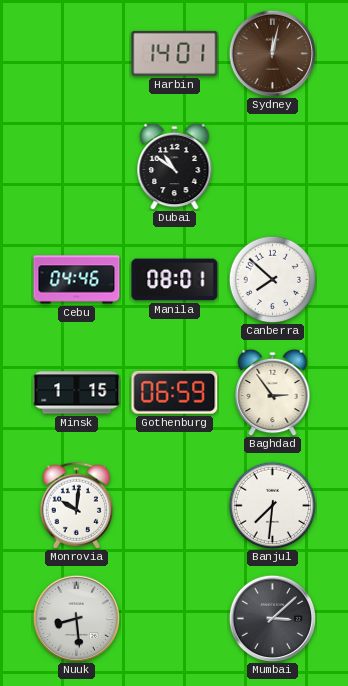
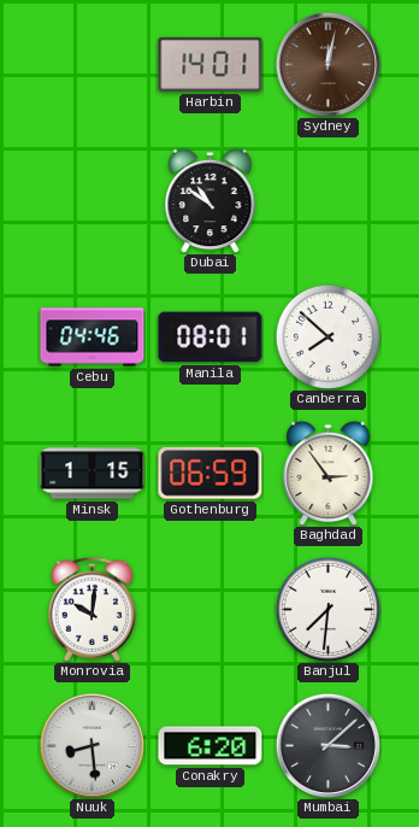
Conakry: none -> 6:20 (211, 746)
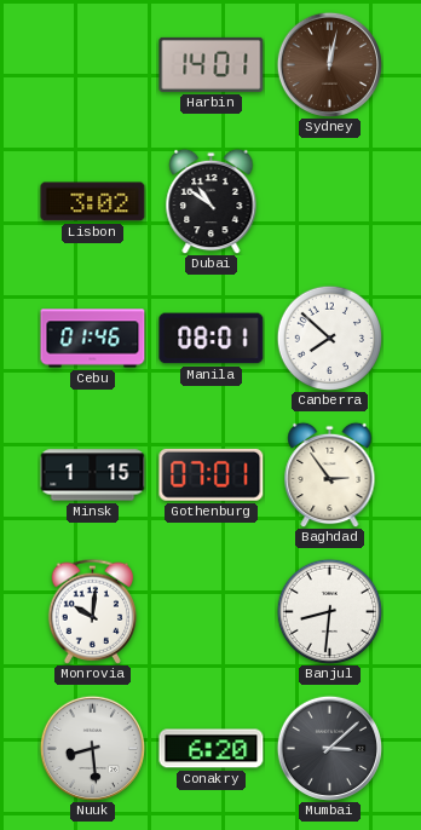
Lisbon: none -> 3:02 (93, 202)
Cebu: 04:46 -> 01:46 (93, 339)
Gothenburg: 06:59 -> 07:01 (212, 474)
Banjul: 7:31 -> 8:31 (329, 611)
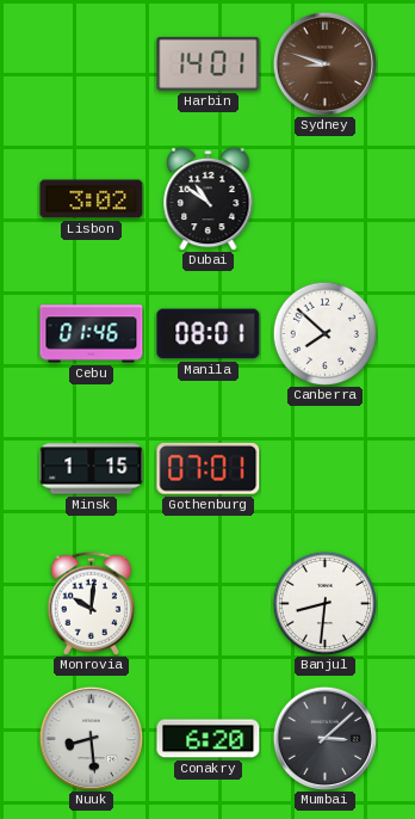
Sydney: 12:02 -> 8:48 (324, 63)
Baghdad: 2:54 -> none (330, 474)
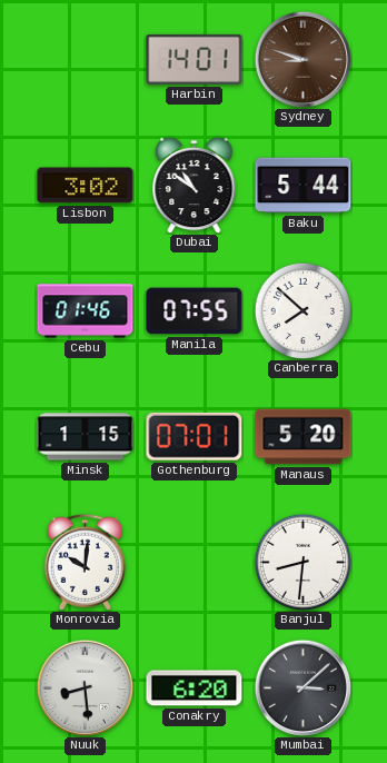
Baku: none -> 5:44 (304, 186)
Manila: 08:01 -> 07:55 (195, 311)
Manaus: none -> 5:20 (304, 437)
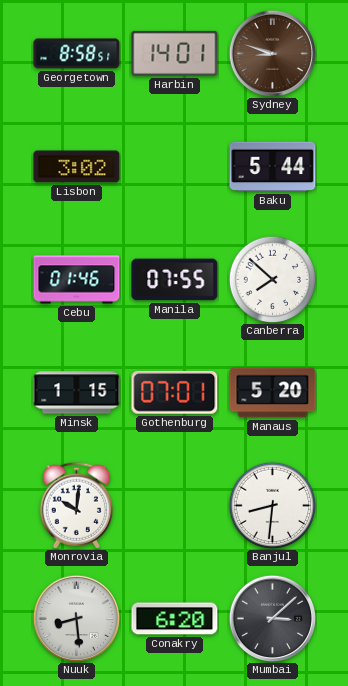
Georgetown: none -> 8:58 (77, 54)
Dubai: 10:51 -> none (195, 185)
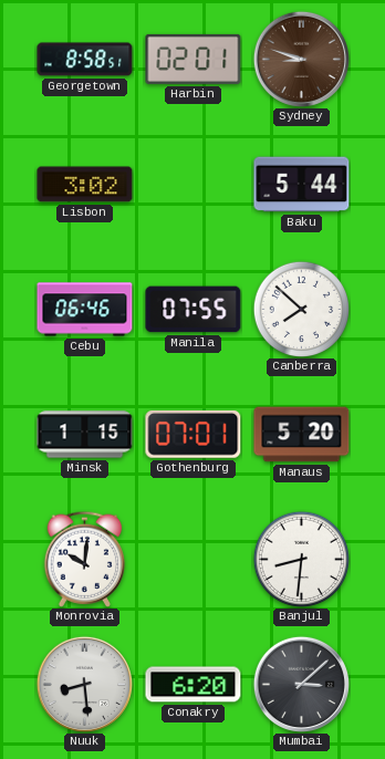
Harbin: 14:01 -> 02:01 (194, 59)
Cebu: 01:46 -> 06:46 (85, 310)
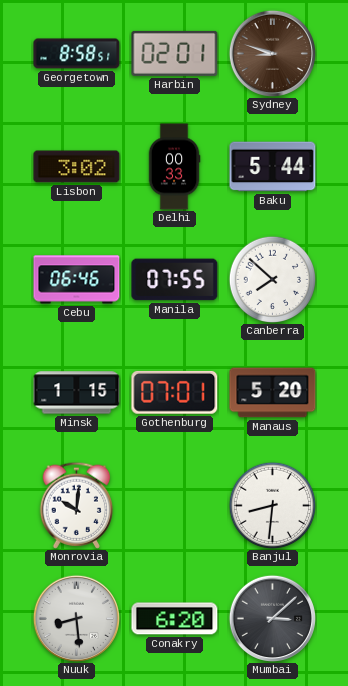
Delhi: none -> 00:33 (174, 167)
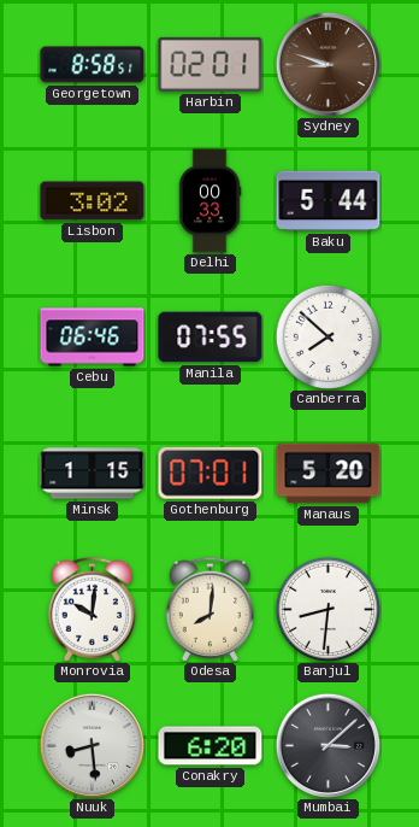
Odesa: none -> 8:01 (211, 609)
